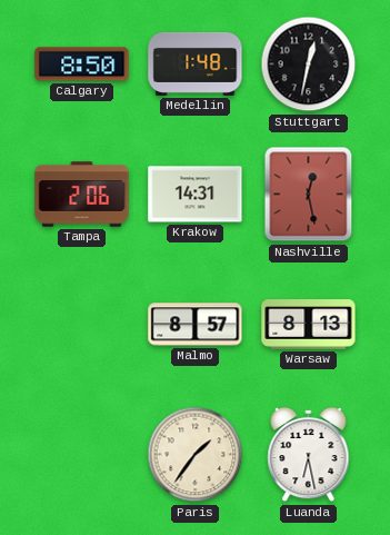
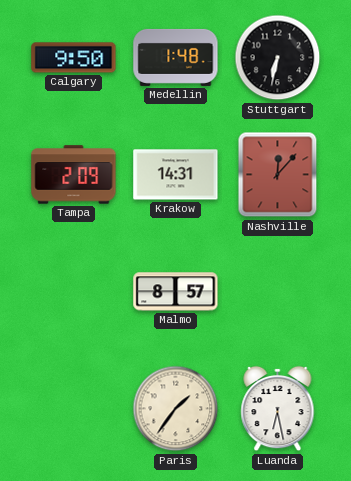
Calgary: 8:50 -> 9:50 (74, 58)
Stuttgart: 12:32 -> 6:32 (278, 58)
Tampa: 2:06 -> 2:09 (74, 175)
Nashville: 12:28 -> 12:07 (278, 175)
Warsaw: 8:13 -> none (309, 325)
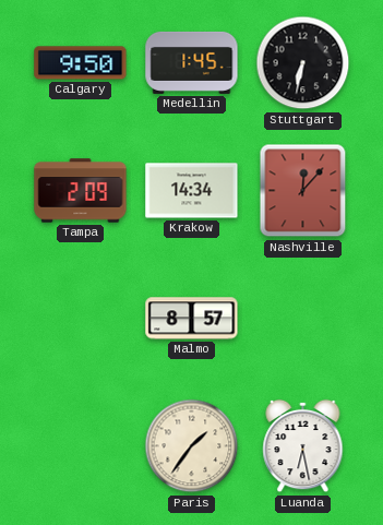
Medellin: 1:48 -> 1:45 (192, 62)
Krakow: 14:31 -> 14:34 (192, 191)
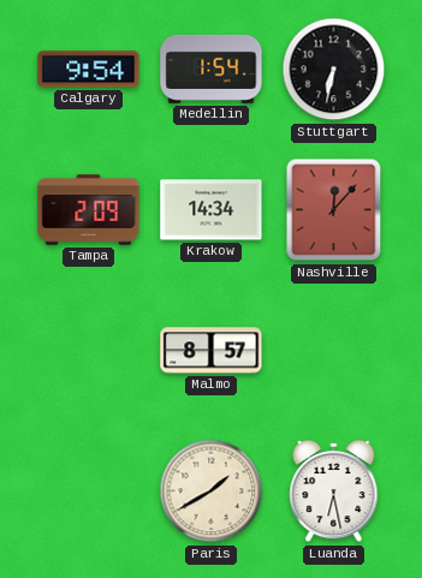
Calgary: 9:50 -> 9:54 (89, 70)
Medellin: 1:45 -> 1:54 (212, 68)
Paris: 1:36 -> 1:40 (212, 491)
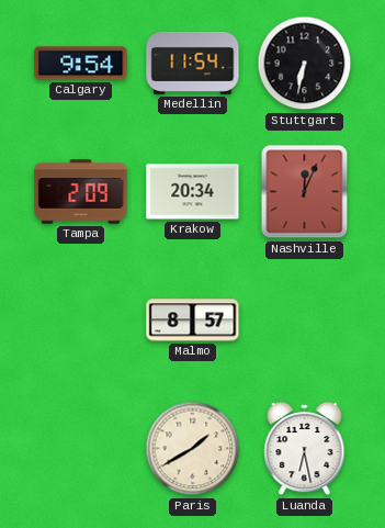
Medellin: 1:54 -> 11:54 (193, 63)
Krakow: 14:34 -> 20:34 (193, 192)
Nashville: 12:07 -> 12:04 (305, 192)
